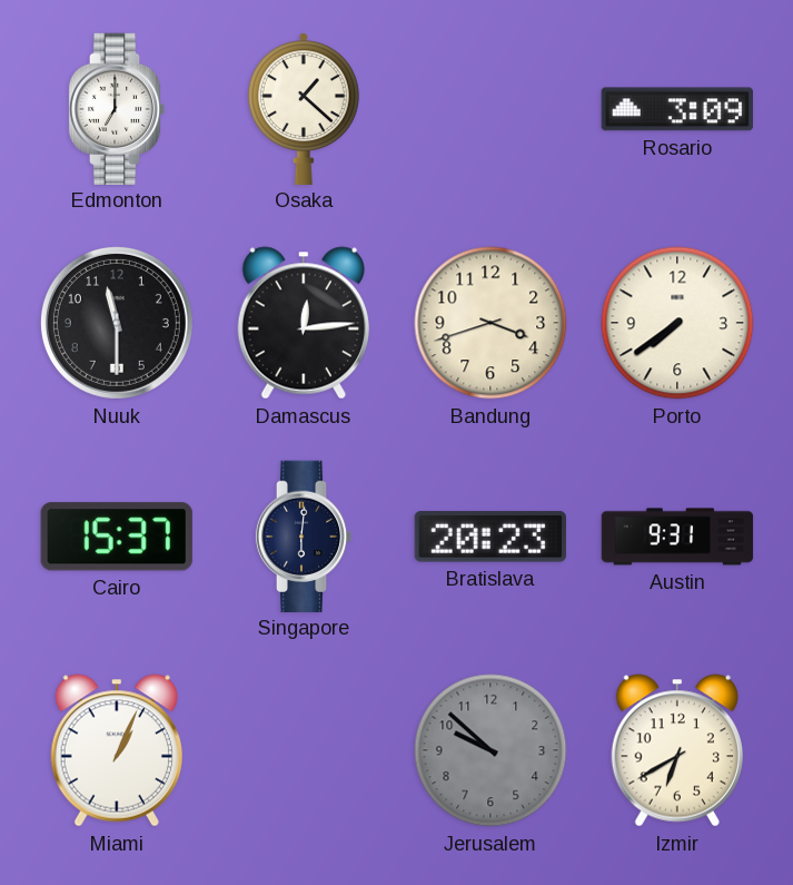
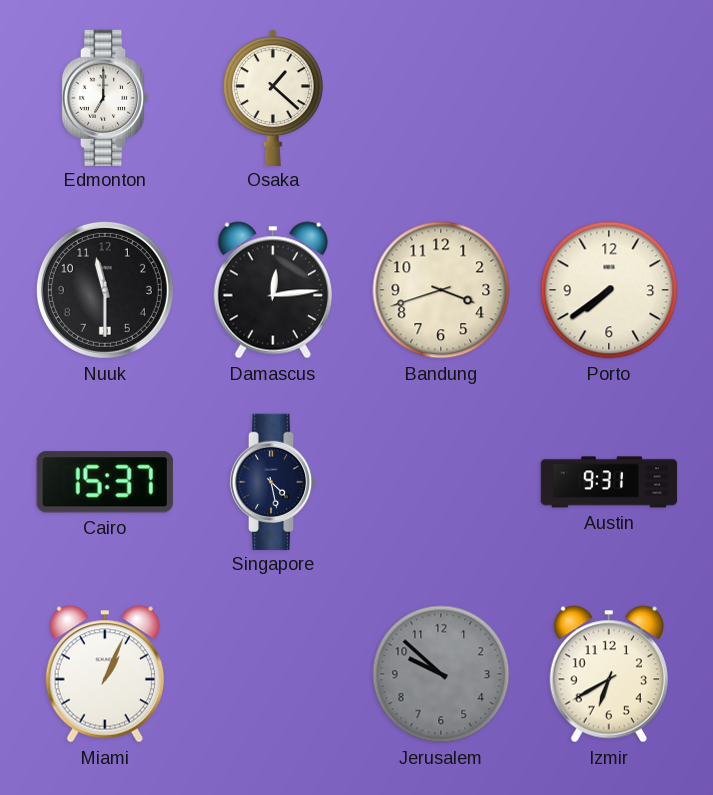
Rosario: 3:09 -> none (677, 109)
Singapore: 6:01 -> 4:28 (273, 481)
Bratislava: 20:23 -> none (490, 537)
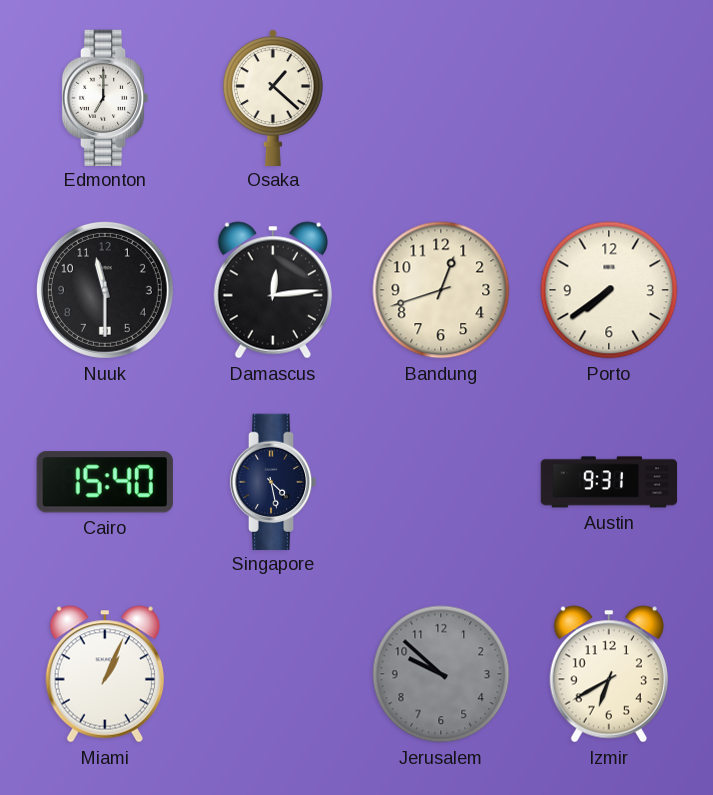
Bandung: 3:42 -> 12:42 (441, 290)
Cairo: 15:37 -> 15:40 (105, 482)
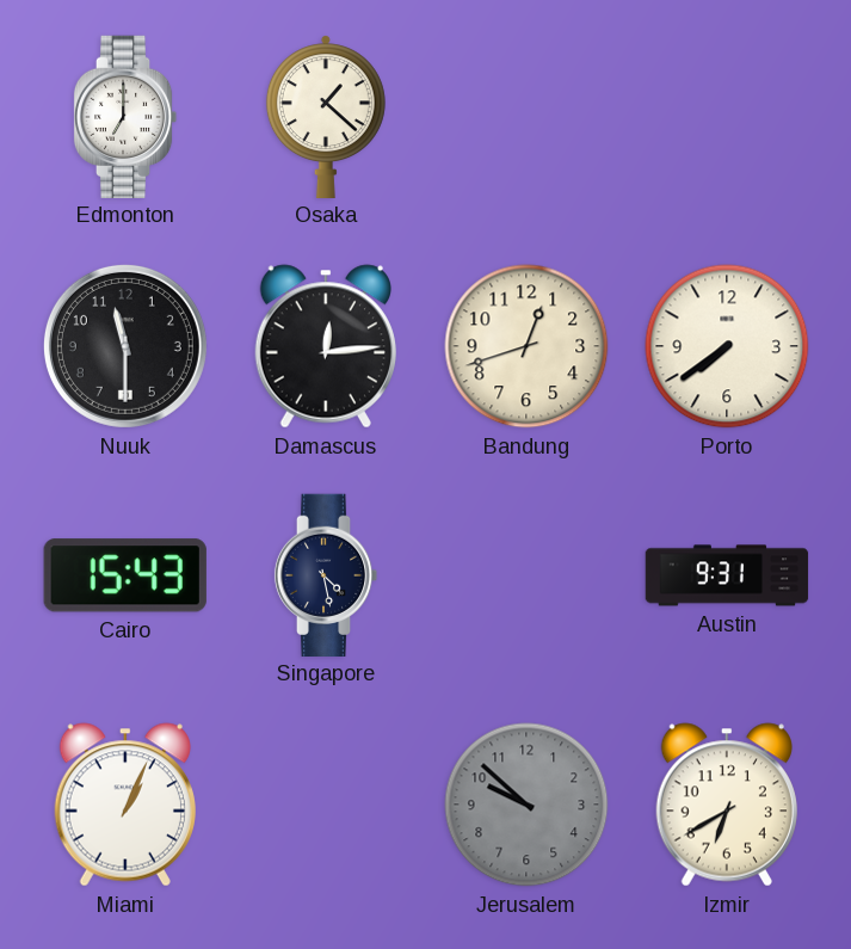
Cairo: 15:40 -> 15:43 (125, 575)
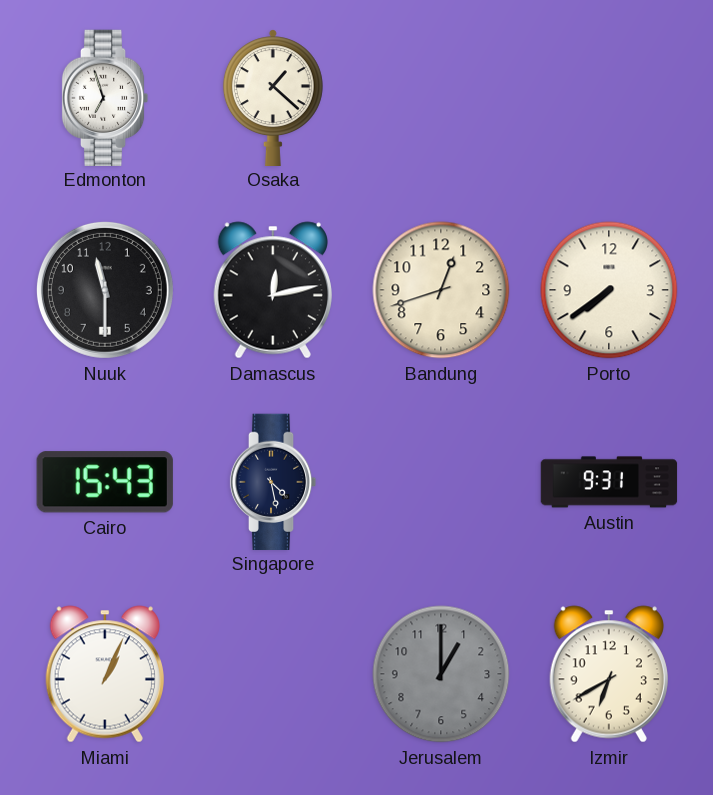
Edmonton: 7:00 -> 6:57 (105, 97)
Damascus: 12:14 -> 12:13 (273, 290)
Jerusalem: 9:52 -> 1:00 (441, 674)
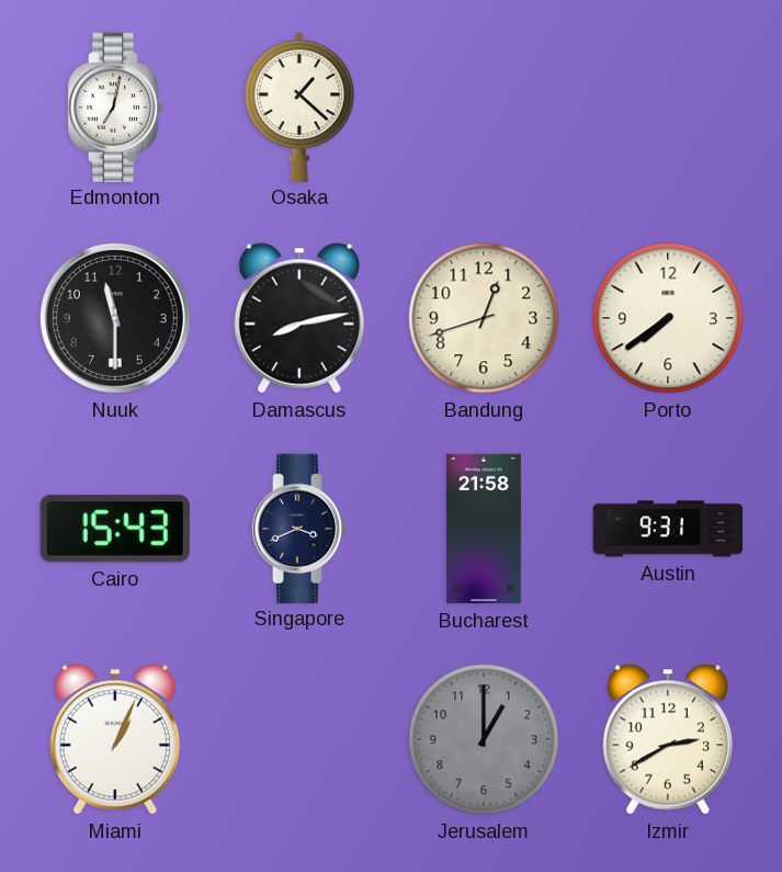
Edmonton: 6:57 -> 7:02 (115, 106)
Damascus: 12:13 -> 8:13 (299, 318)
Singapore: 4:28 -> 3:41 (299, 528)
Bucharest: none -> 21:58 (484, 529)
Izmir: 6:40 -> 2:40 (668, 739)
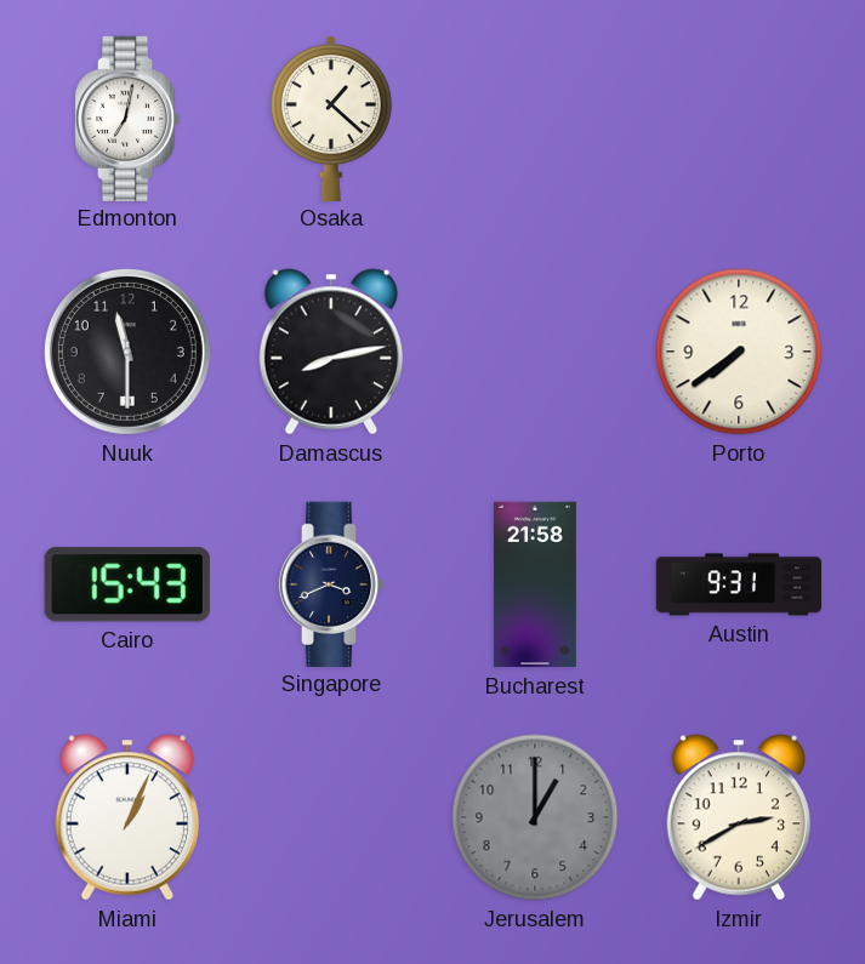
Bandung: 12:42 -> none (484, 318)
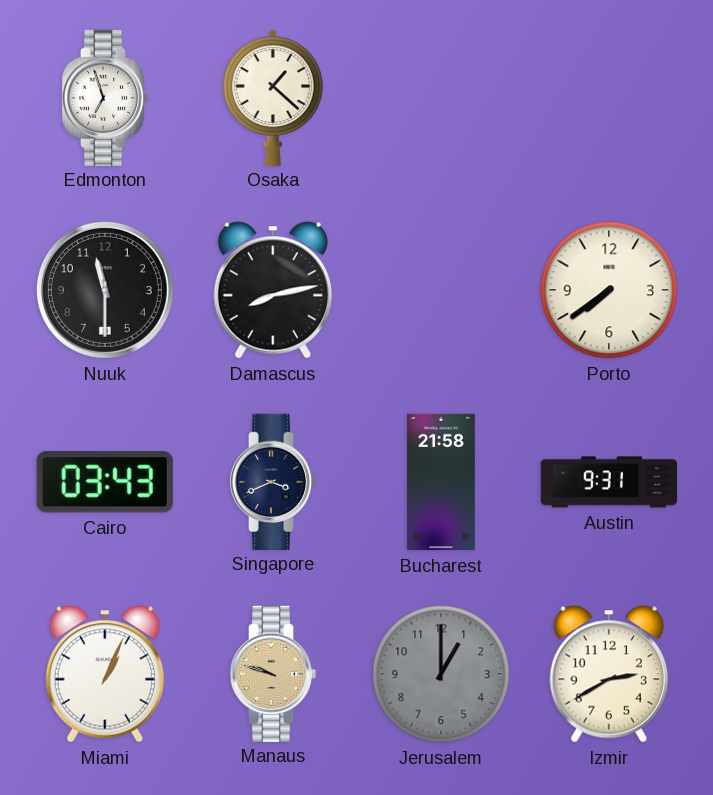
Edmonton: 7:02 -> 6:57 (105, 97)
Cairo: 15:43 -> 03:43 (105, 482)
Manaus: none -> 9:48 (273, 673)
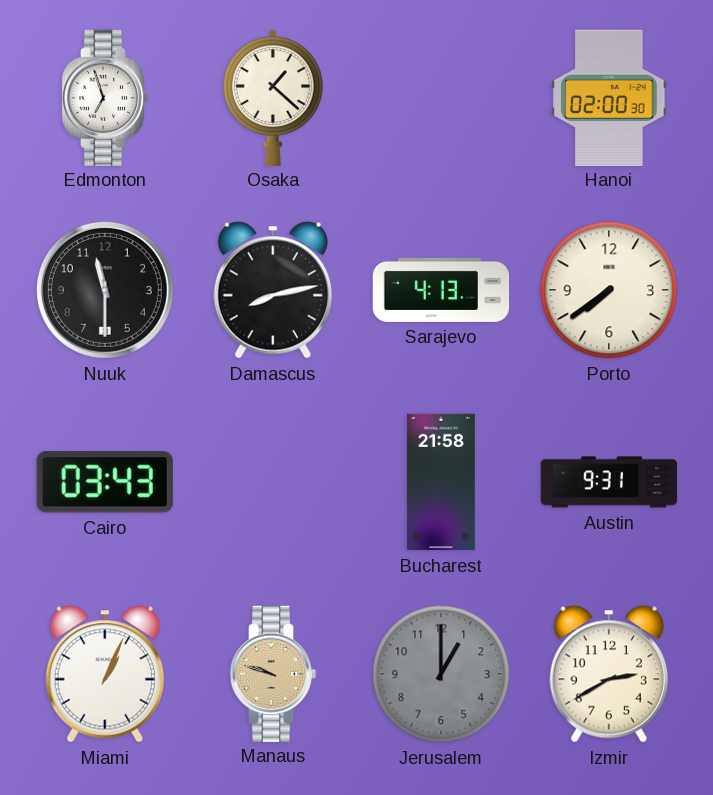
Hanoi: none -> 02:00 (609, 97)
Sarajevo: none -> 4:13 (441, 290)
Singapore: 3:41 -> none (273, 481)
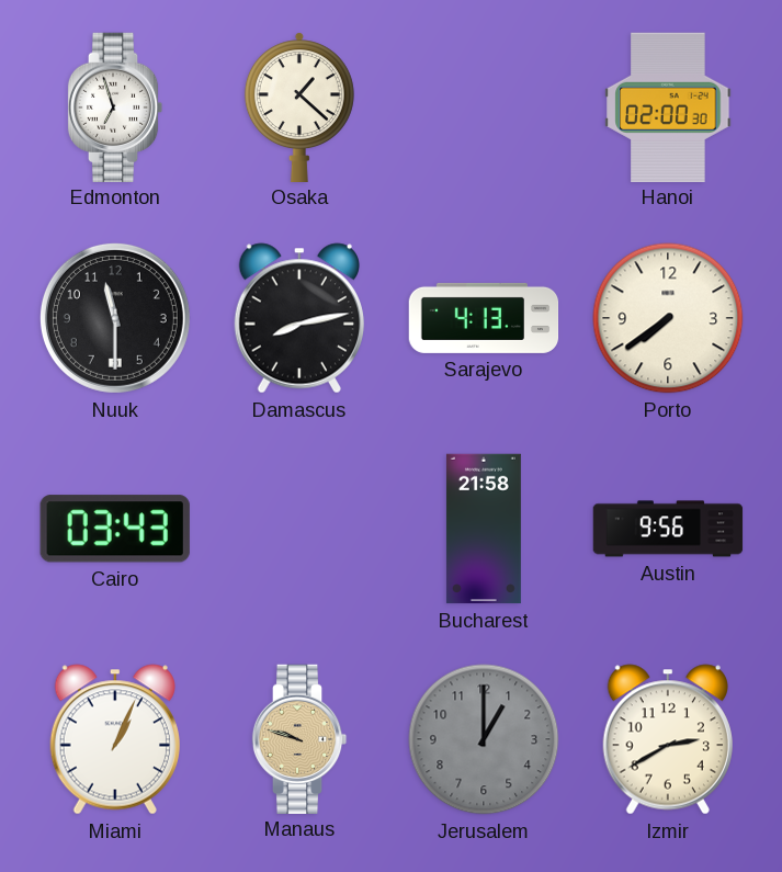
Austin: 9:31 -> 9:56 (668, 529)
